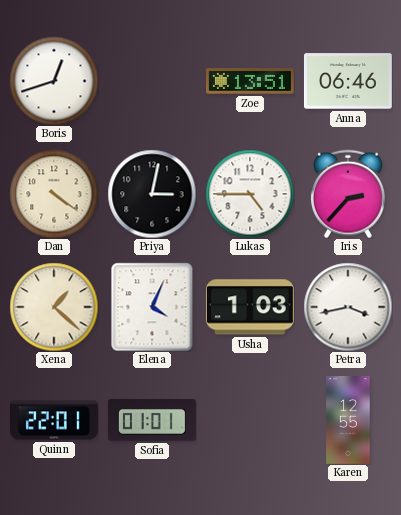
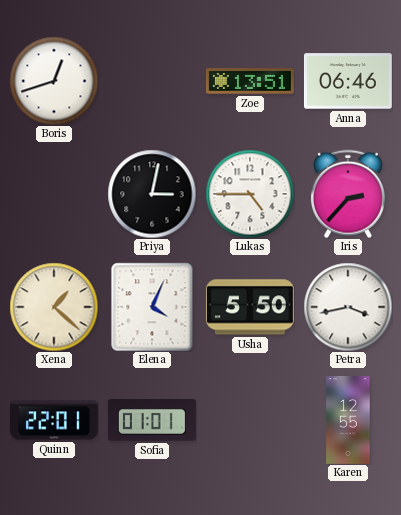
Dan: 4:21 -> none (54, 194)
Usha: 1:03 -> 5:50 (250, 307)
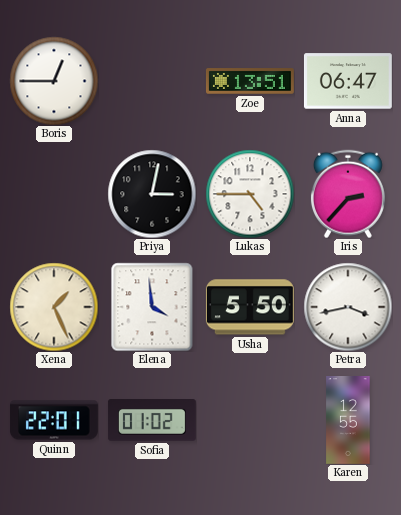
Boris: 12:42 -> 12:45 (54, 81)
Anna: 06:46 -> 06:47 (348, 81)
Xena: 1:22 -> 1:26 (54, 307)
Elena: 4:04 -> 3:59 (152, 307)
Sofia: 01:01 -> 01:02 (152, 421)
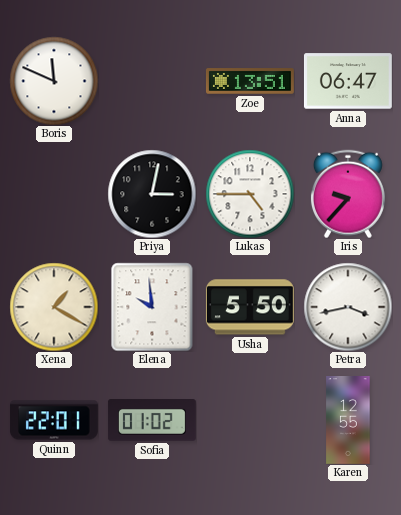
Boris: 12:45 -> 11:49 (54, 81)
Iris: 2:37 -> 9:37 (348, 194)
Xena: 1:26 -> 1:20 (54, 307)
Elena: 3:59 -> 9:59 (152, 307)
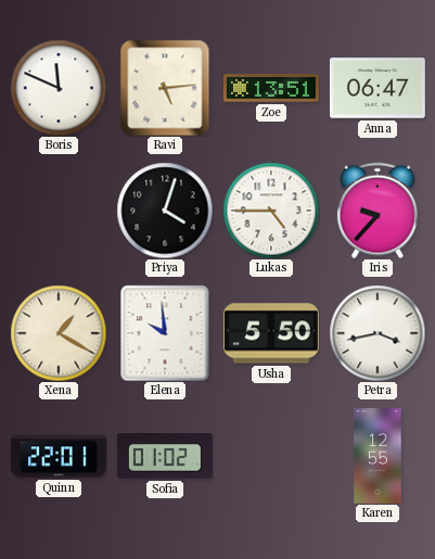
Ravi: none -> 5:14 (165, 88)
Priya: 3:02 -> 4:03 (165, 211)
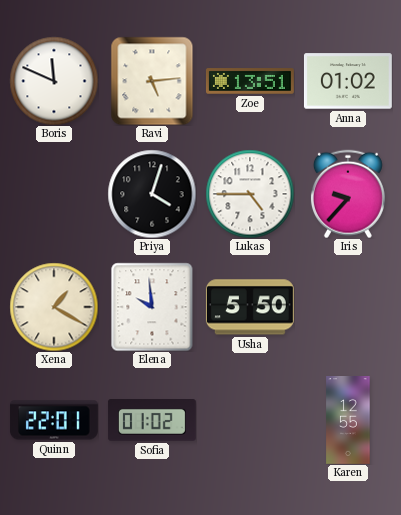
Anna: 06:47 -> 01:02 (348, 81)
Petra: 3:43 -> none (378, 333)
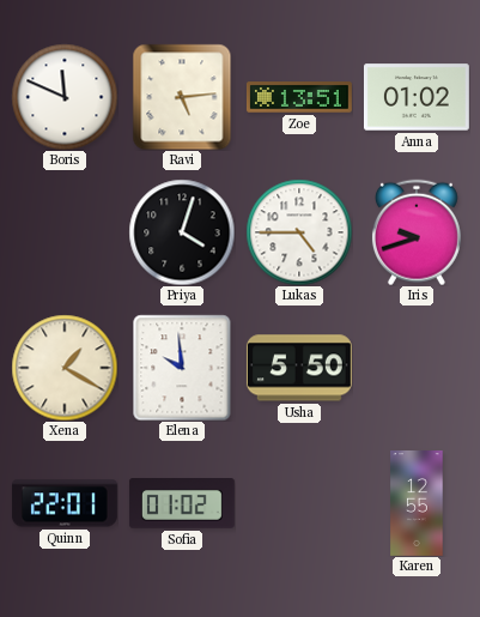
Iris: 9:37 -> 9:42 (417, 232)
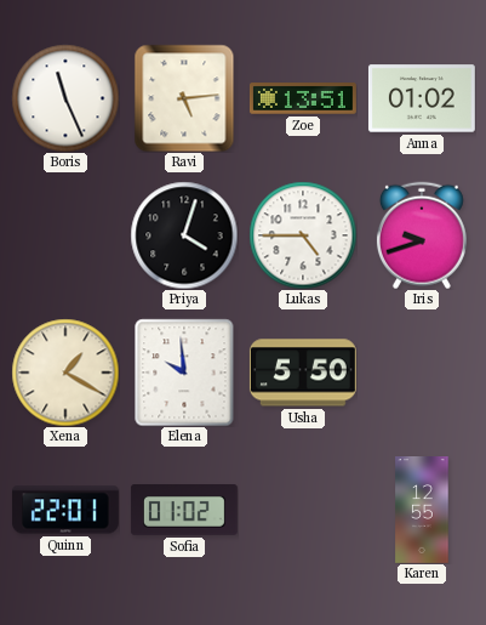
Boris: 11:49 -> 11:26 (65, 98)
